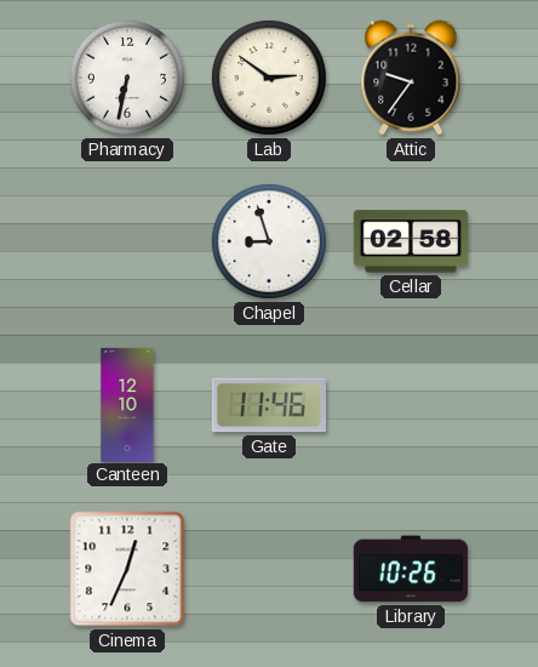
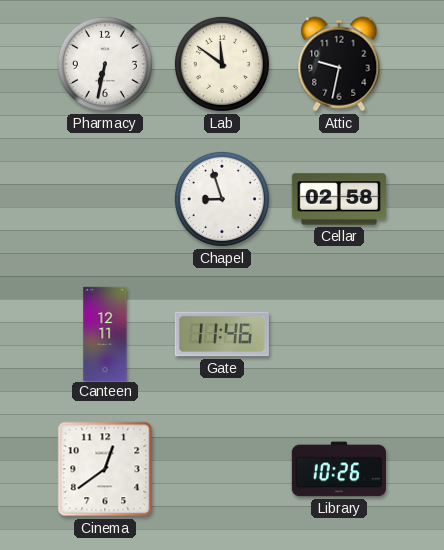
Lab: 2:51 -> 11:51 (222, 64)
Attic: 9:36 -> 9:32 (339, 64)
Canteen: 12:10 -> 12:11 (105, 333)
Cinema: 12:34 -> 12:39 (105, 469)
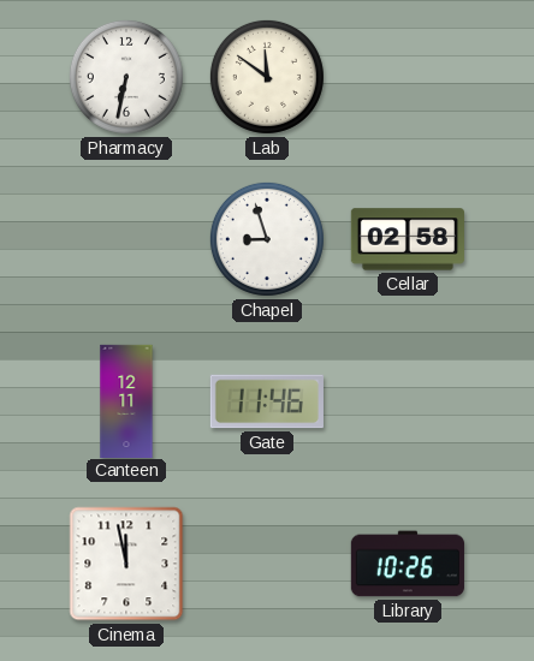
Attic: 9:32 -> none (339, 64)
Cinema: 12:39 -> 11:58 (126, 564)
